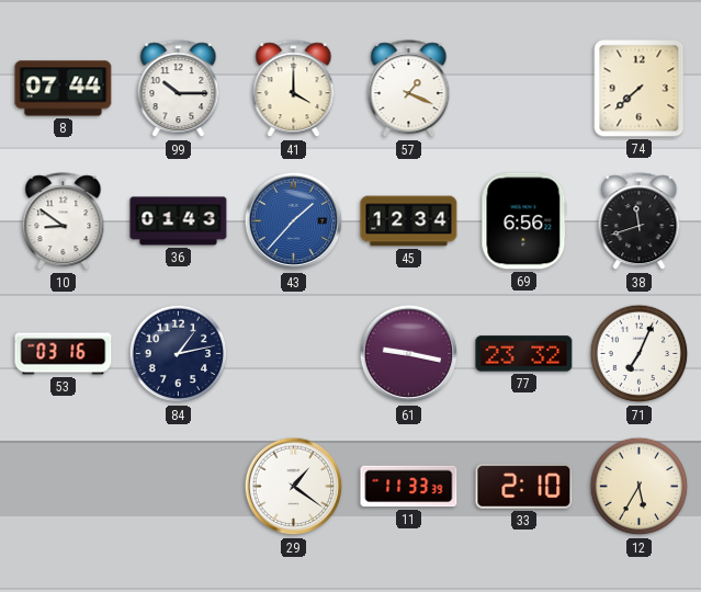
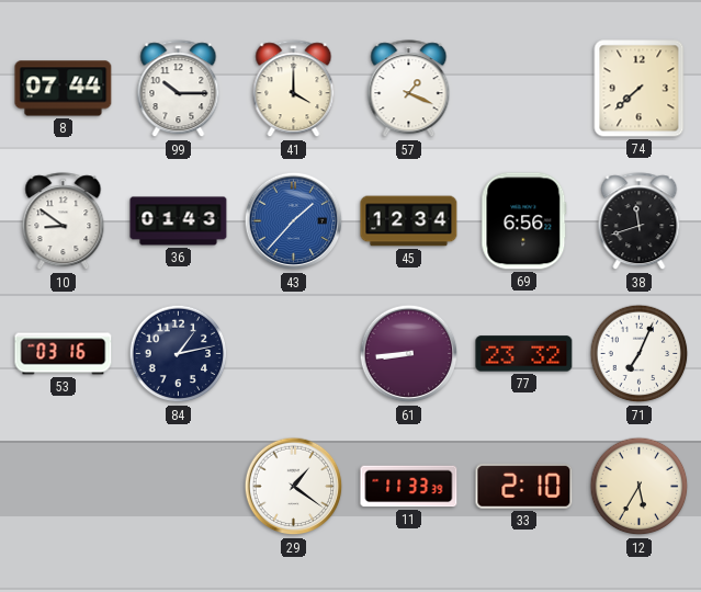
61: 9:17 -> 8:44 (409, 354)
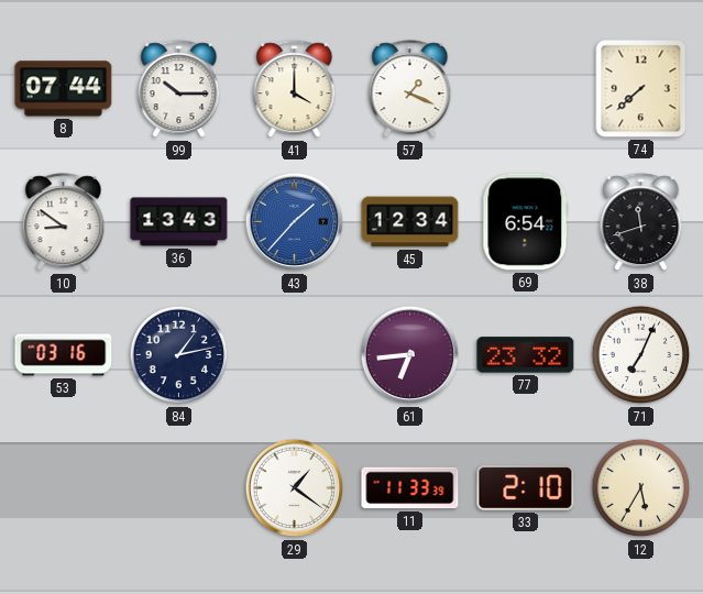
36: 01:43 -> 13:43 (179, 222)
69: 6:56 -> 6:54 (526, 222)
61: 8:44 -> 6:44 (410, 355)
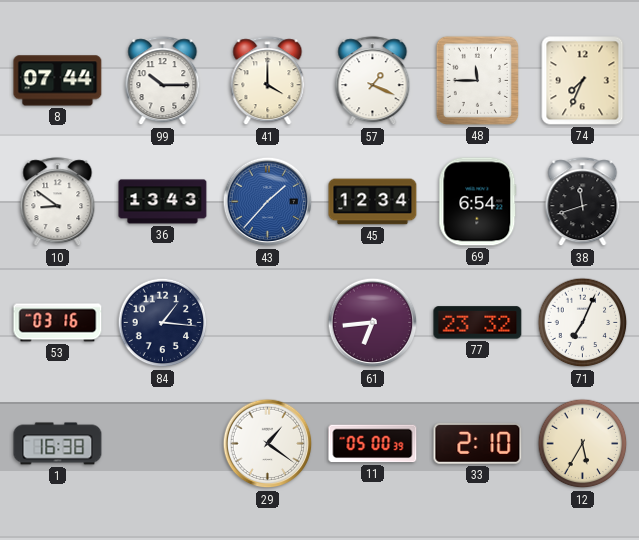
48: none -> 11:45 (477, 80)
74: 7:38 -> 7:34 (583, 81)
84: 1:13 -> 1:16 (163, 323)
1: none -> 16:38 (58, 444)
11: 11:33 -> 05:00 (373, 444)
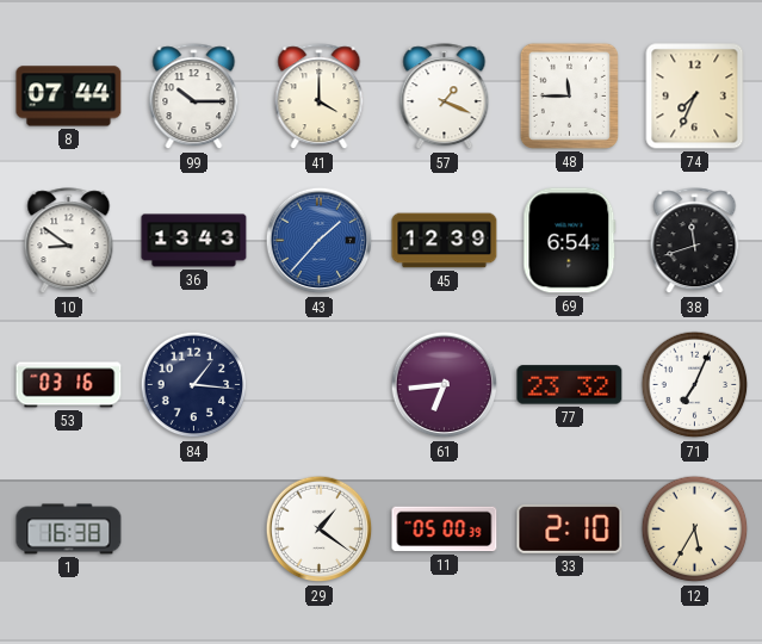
45: 12:34 -> 12:39 (445, 241)
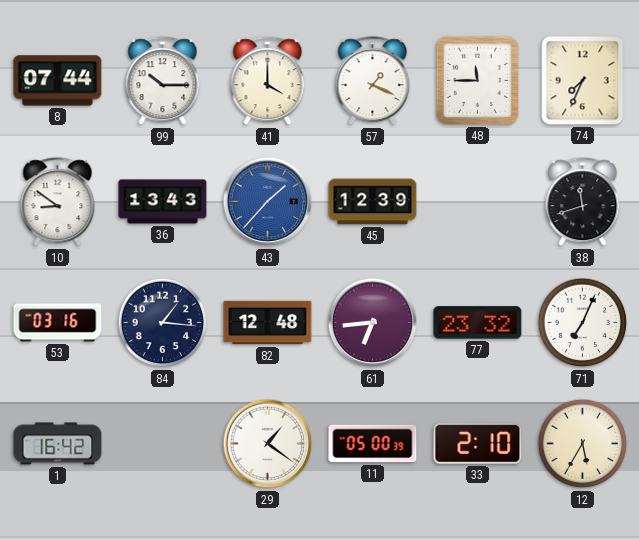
69: 6:54 -> none (570, 241)
82: none -> 12:48 (268, 323)
1: 16:38 -> 16:42 (58, 444)
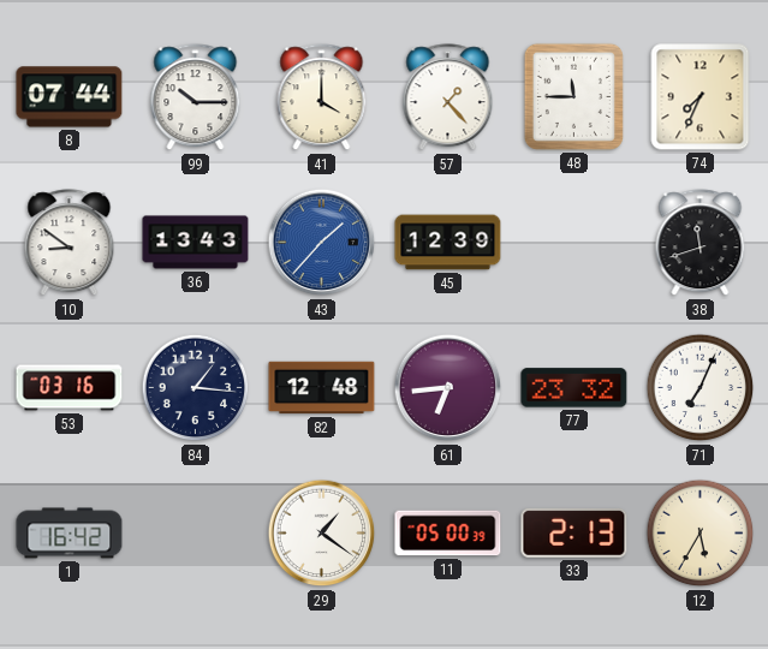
57: 1:19 -> 1:23 (448, 97)
33: 2:10 -> 2:13 (574, 532)
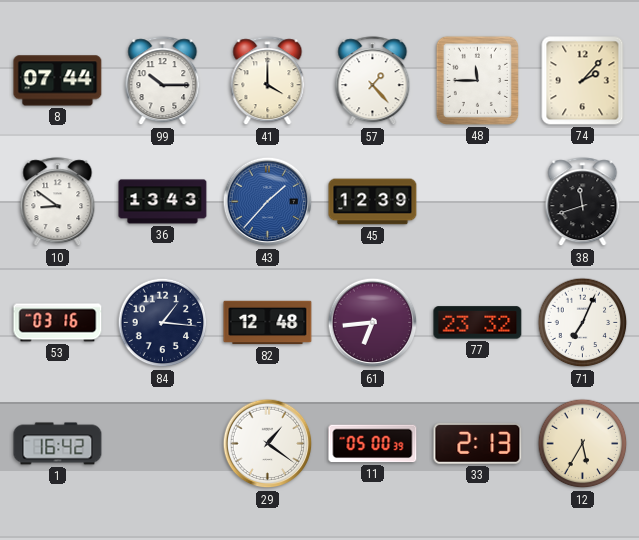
74: 7:34 -> 2:07 (583, 81)
